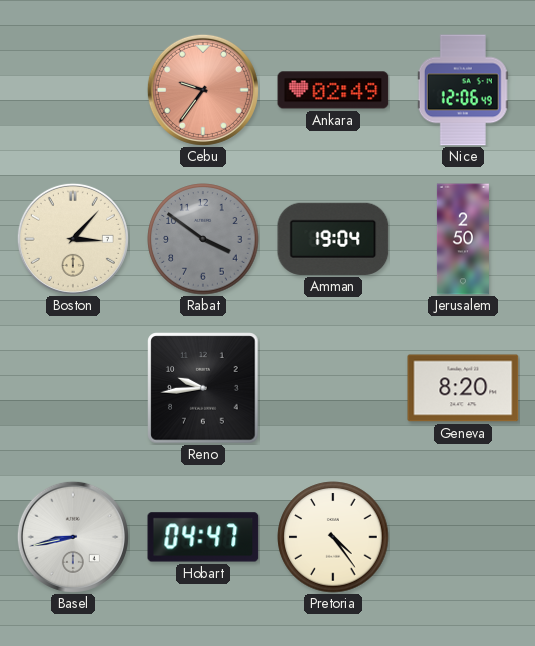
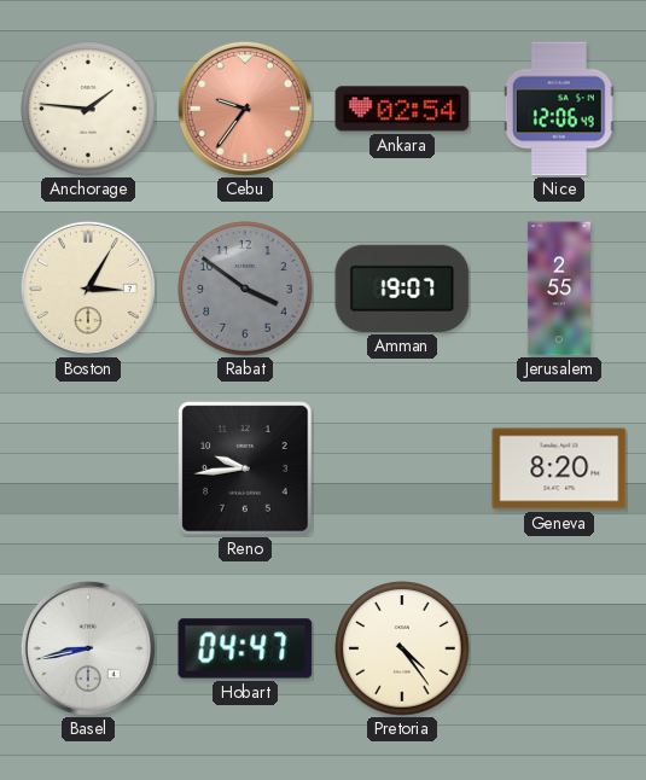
Anchorage: none -> 1:46 (88, 109)
Ankara: 02:49 -> 02:54 (402, 109)
Boston: 3:07 -> 3:05 (88, 289)
Amman: 19:04 -> 19:07 (402, 289)
Jerusalem: 2:50 -> 2:55 (559, 289)
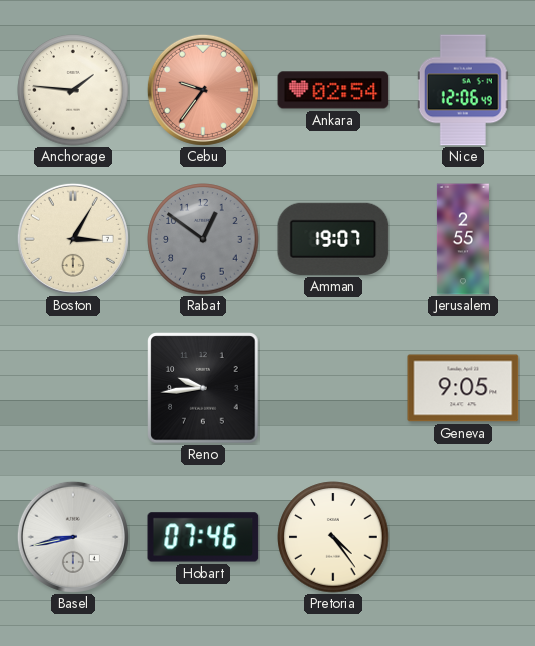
Rabat: 3:51 -> 12:51 (203, 239)
Geneva: 8:20 -> 9:05 (463, 388)
Hobart: 04:47 -> 07:46 (203, 537)
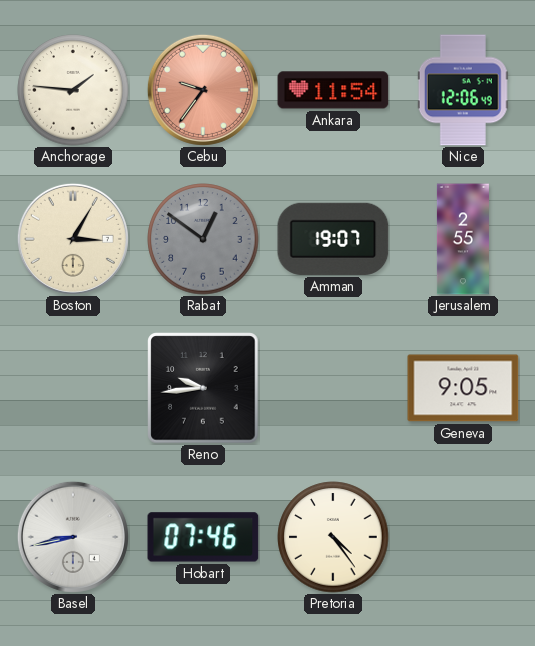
Ankara: 02:54 -> 11:54 (333, 90)
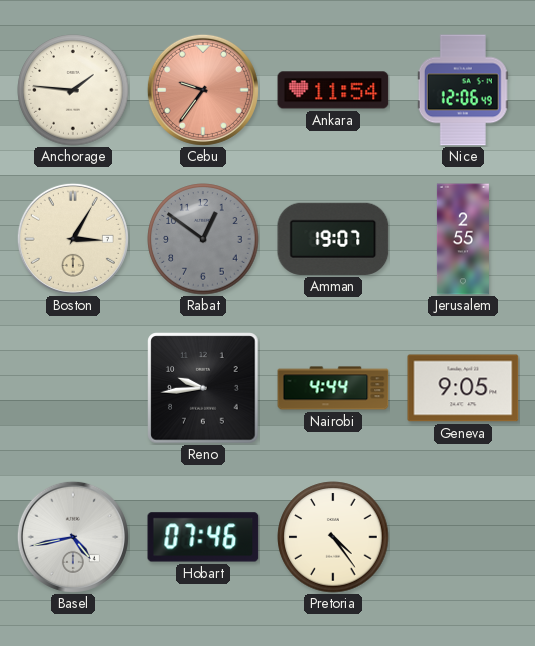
Nairobi: none -> 4:44 (333, 388)
Basel: 8:43 -> 4:43 (73, 537)
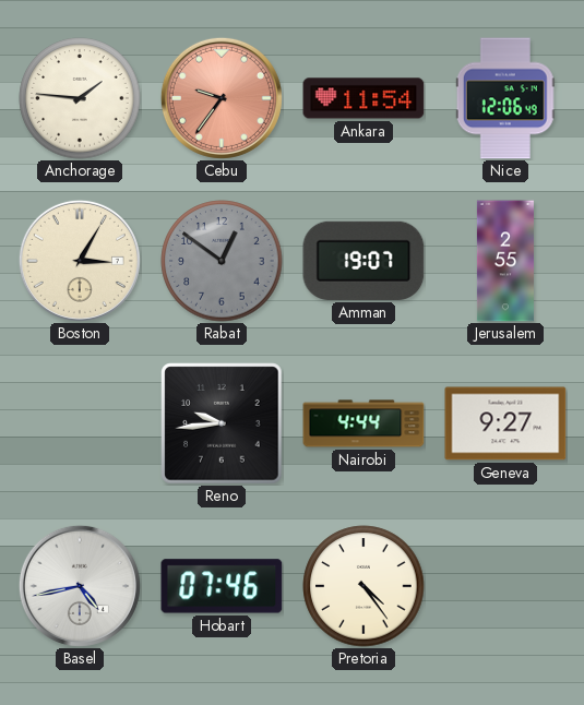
Geneva: 9:05 -> 9:27 (505, 423)
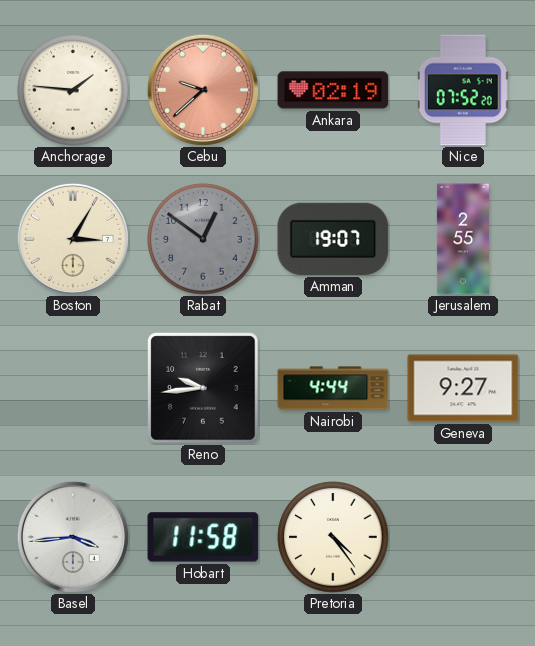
Cebu: 9:36 -> 9:38 (203, 90)
Ankara: 11:54 -> 02:19 (333, 90)
Nice: 12:06 -> 07:52 (463, 90)
Basel: 4:43 -> 3:44 (73, 537)
Hobart: 07:46 -> 11:58 (203, 537)
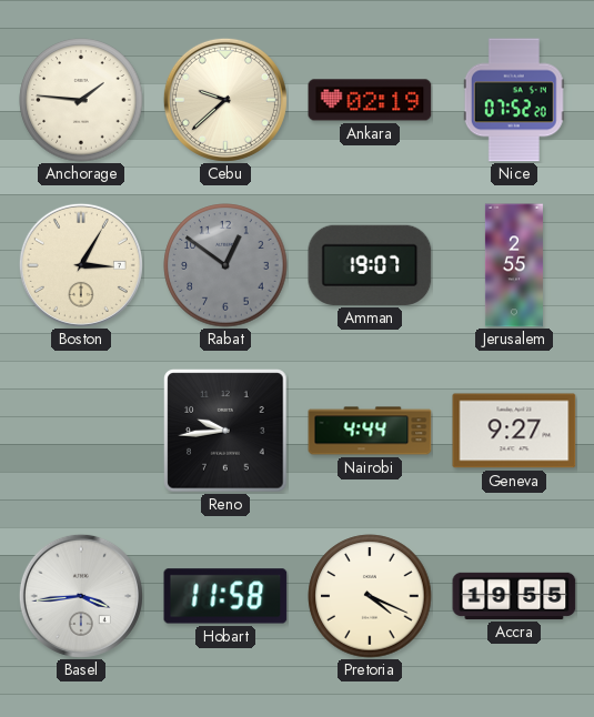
Cebu dial: salmon -> cream (225, 100)
Pretoria: 4:24 -> 4:19 (370, 596)
Accra: none -> 19:55 (514, 596)
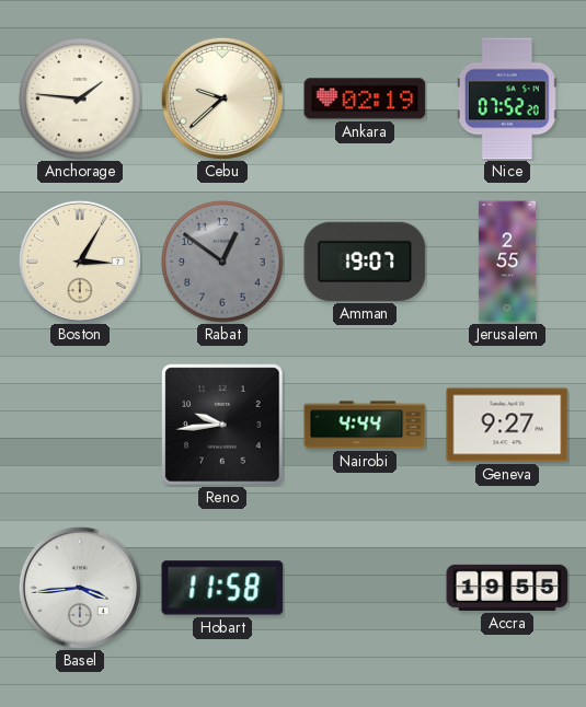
Pretoria: 4:19 -> none (370, 596)
